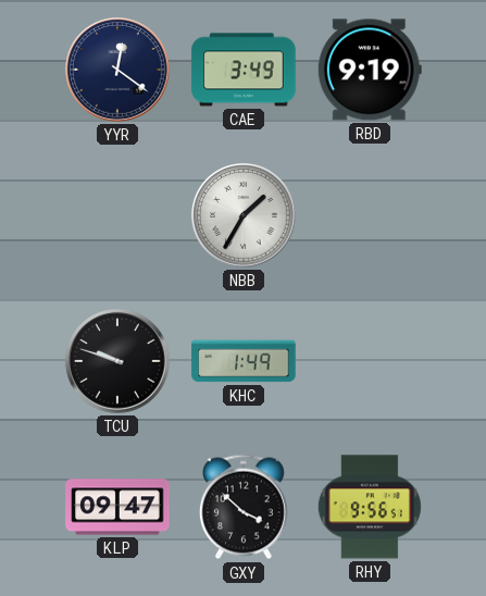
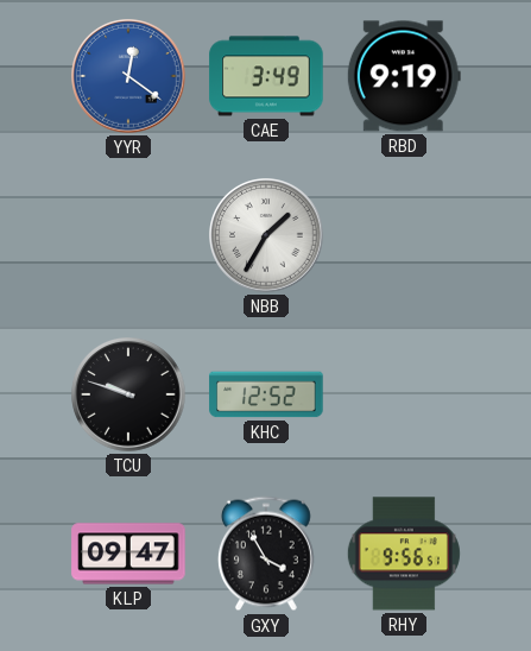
YYR dial: navy -> blue (128, 76)
KHC: 1:49 -> 12:52 (266, 394)
GXY: 3:52 -> 3:55 (266, 554)
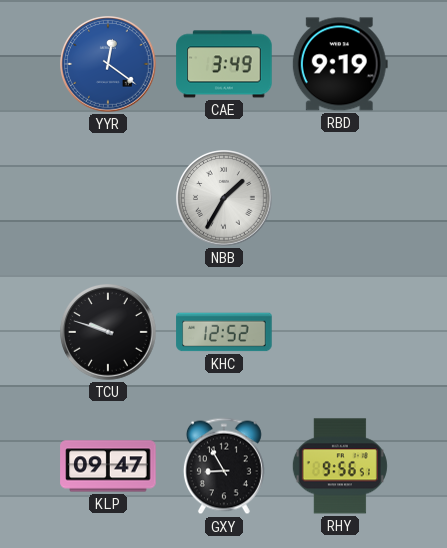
GXY: 3:55 -> 8:55 (224, 466)
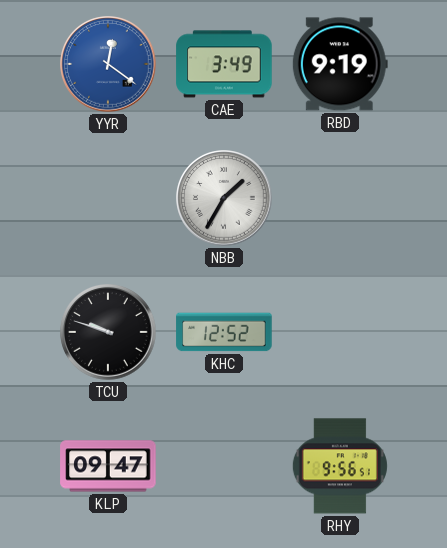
GXY: 8:55 -> none (224, 466)
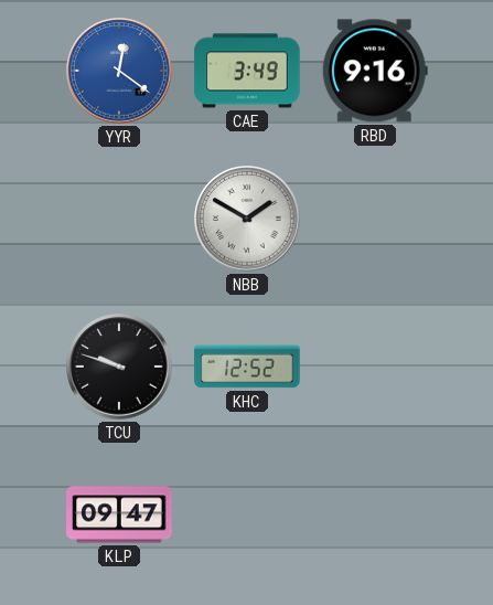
RBD: 9:19 -> 9:16 (375, 71)
NBB: 1:35 -> 1:50 (247, 219)
RHY: 9:56 -> none (340, 466)
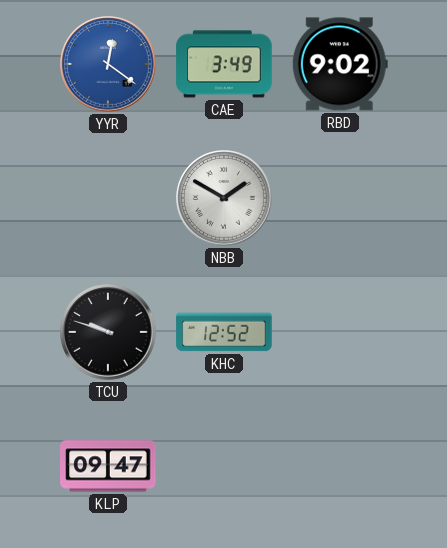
RBD: 9:16 -> 9:02 (340, 64)
